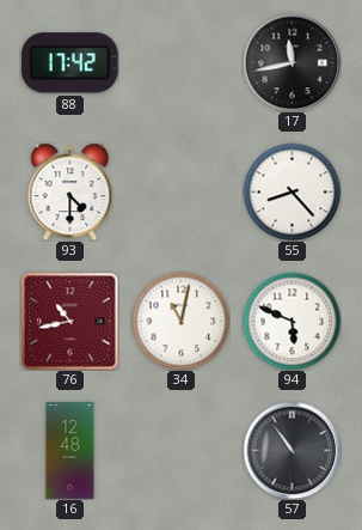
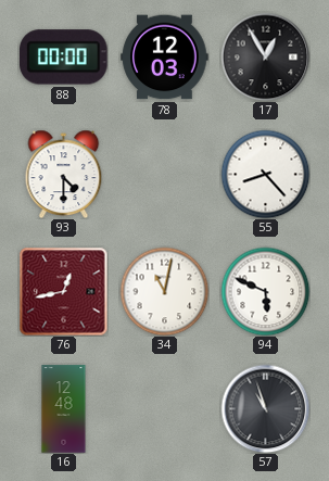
88: 17:42 -> 00:00 (64, 58)
78: none -> 12:03 (165, 58)
17: 11:43 -> 12:55 (265, 56)
76: 10:43 -> 12:43 (63, 291)
57: 10:54 -> 10:57 (265, 408)
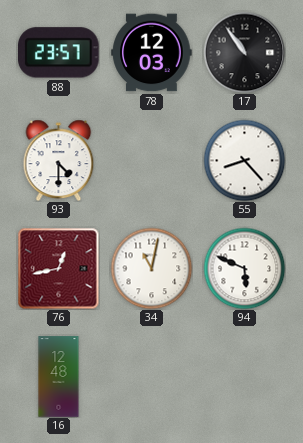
88: 00:00 -> 23:57 (59, 53)
17: 12:55 -> 10:54 (244, 52)
57: 10:57 -> none (265, 408)
